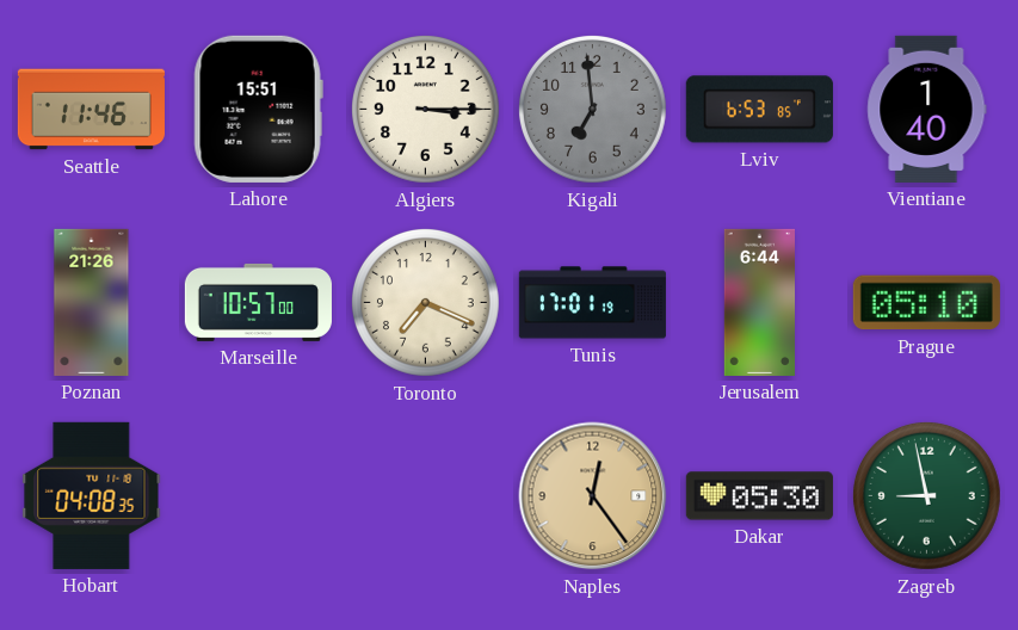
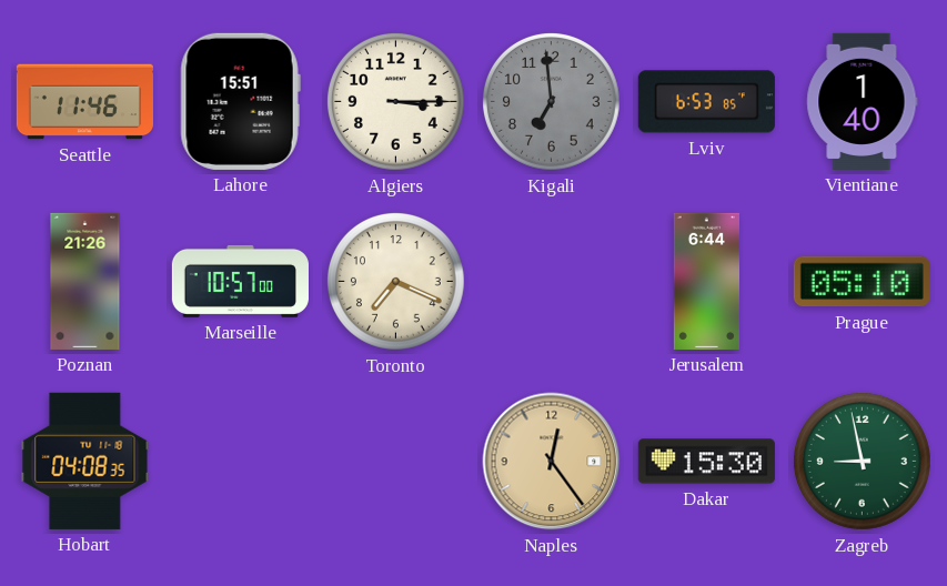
Tunis: 17:01 -> none (592, 303)
Dakar: 05:30 -> 15:30 (706, 462)
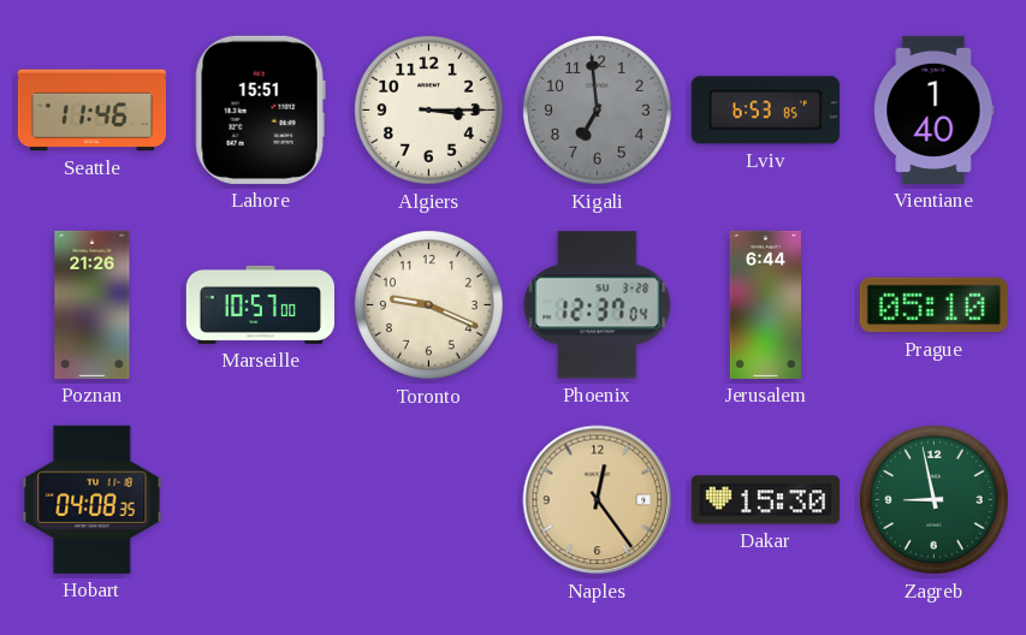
Toronto: 7:19 -> 9:19 (428, 304)
Phoenix: none -> 12:37 (598, 305)
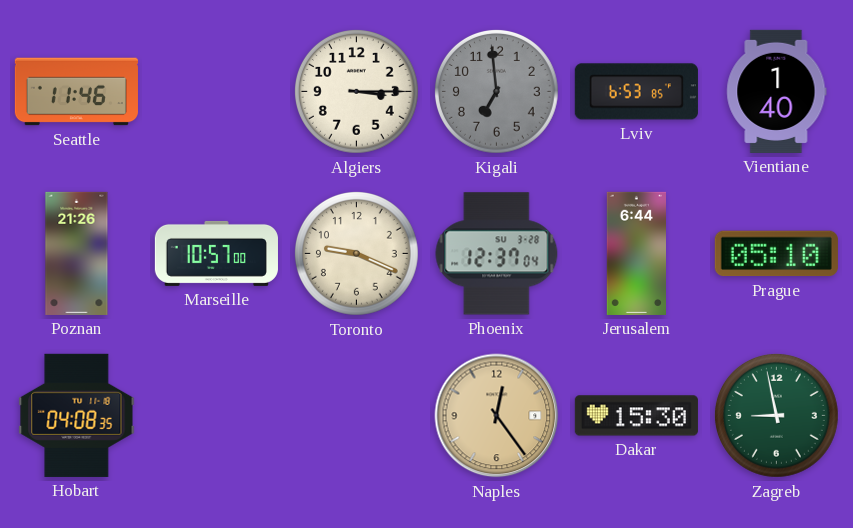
Lahore: 15:51 -> none (260, 109)
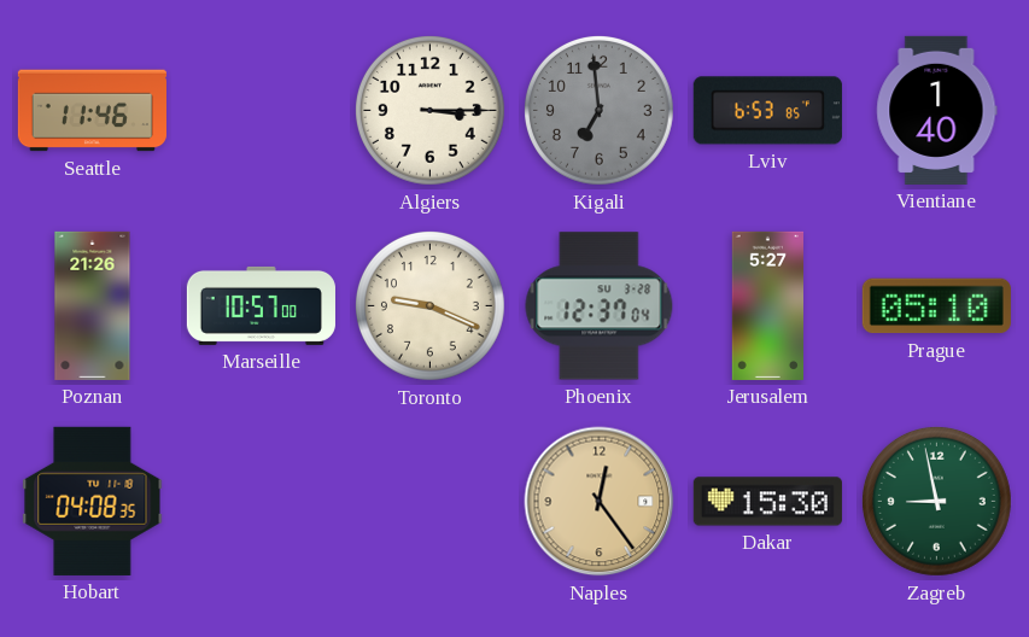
Jerusalem: 6:44 -> 5:27 (767, 305)
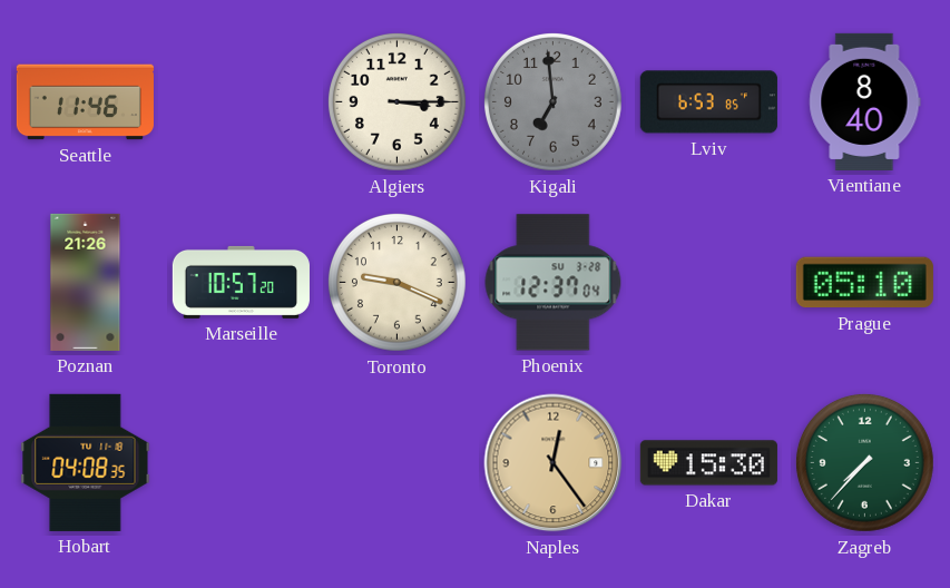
Vientiane: 1:40 -> 8:40 (865, 101)
Marseille: 10:57:00 -> 10:57:20 (241, 282)
Jerusalem: 5:27 -> none (767, 305)
Zagreb: 8:58 -> 7:37 (864, 462)
